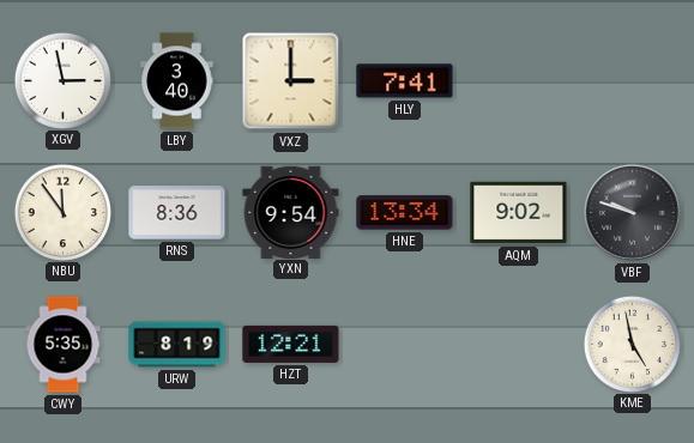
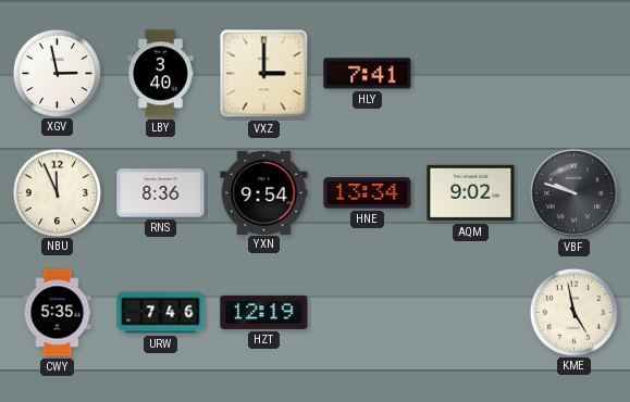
NBU: 11:54 -> 11:56 (57, 192)
URW: 8:19 -> 7:46 (161, 313)
HZT: 12:21 -> 12:19 (264, 312)
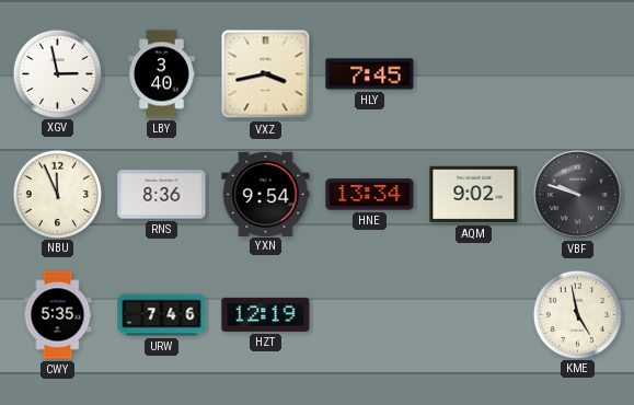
VXZ: 3:00 -> 3:43 (266, 74)
HLY: 7:41 -> 7:45 (370, 74)
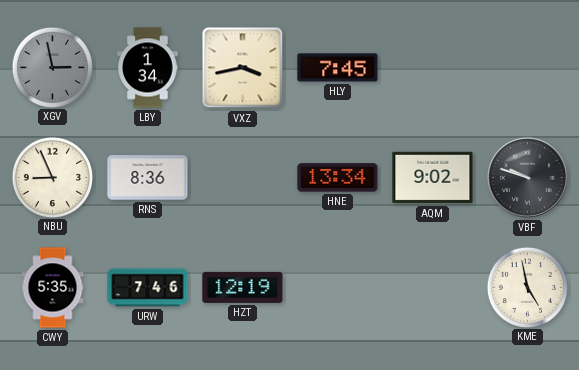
XGV dial: white -> grey (52, 67)
LBY: 3:40 -> 1:34 (148, 68)
NBU: 11:56 -> 8:56 (52, 177)
YXN: 9:54 -> none (266, 194)
